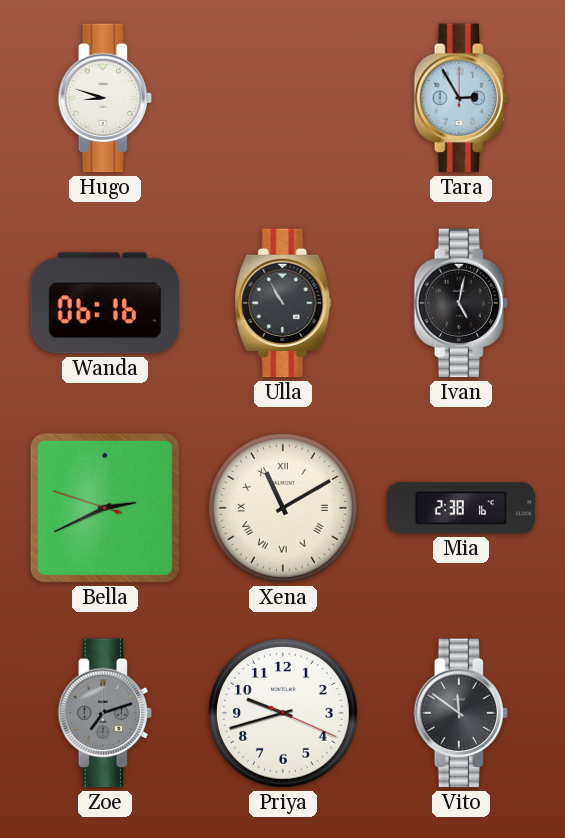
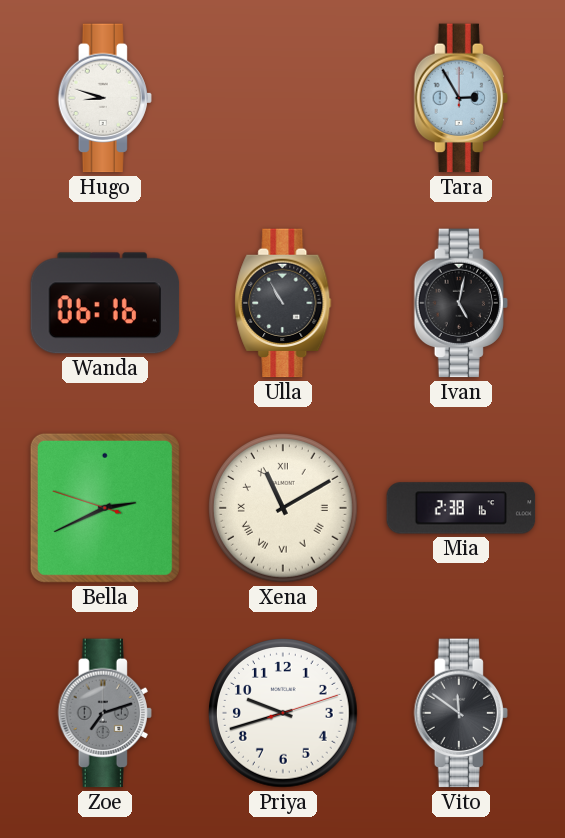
Priya: 9:42:19 -> 9:42:12 (284, 714)
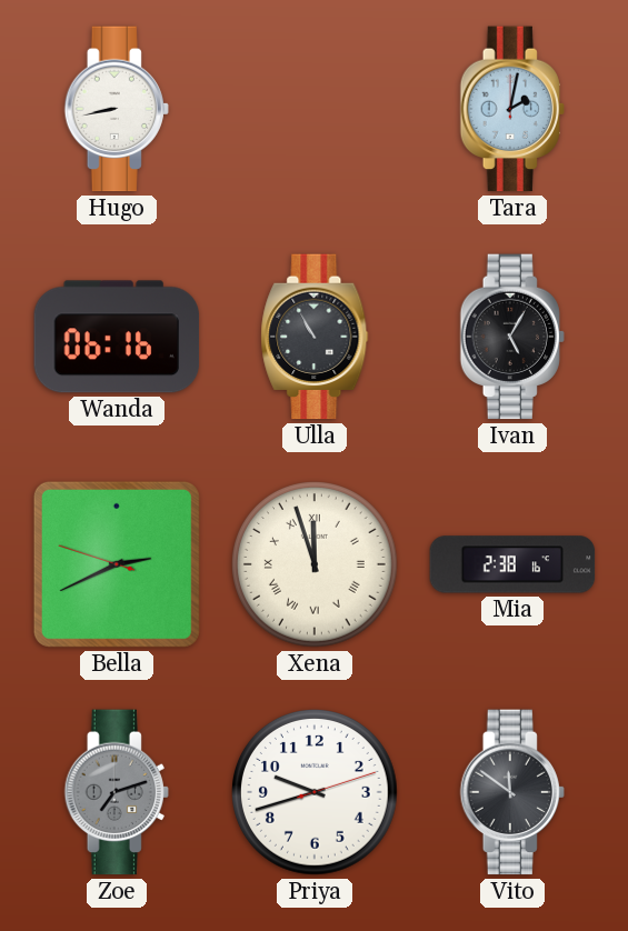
Hugo: 8:48 -> 8:43 (117, 109)
Tara: 2:55 -> 2:02 (512, 109)
Ivan: 5:02 -> 5:05 (512, 337)
Xena: 11:10 -> 11:57 (316, 565)
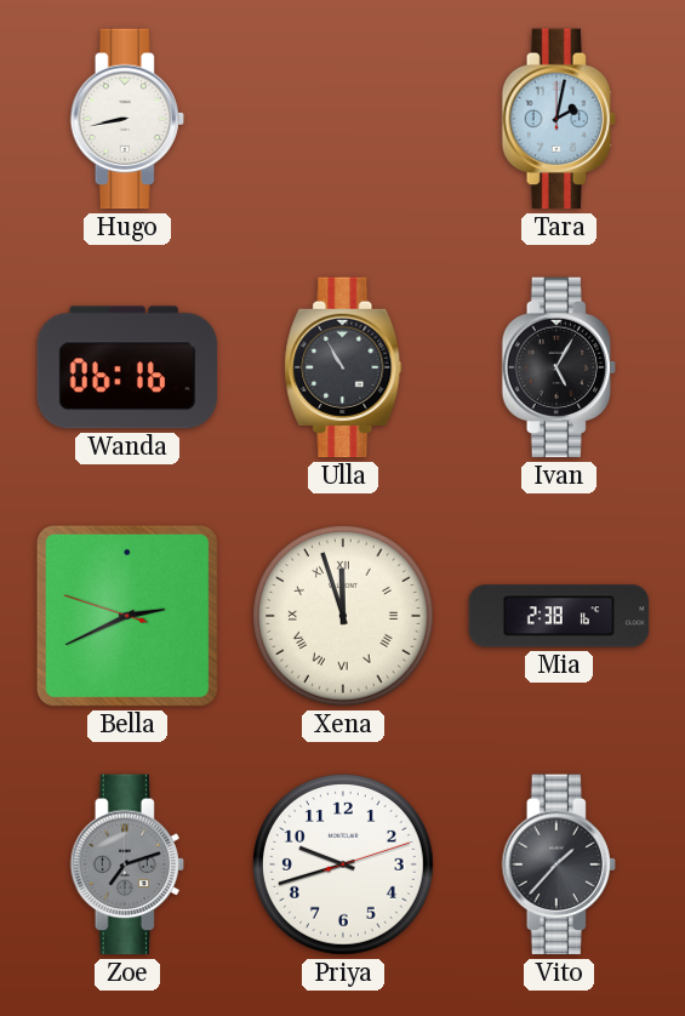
Vito: 11:51 -> 1:37 (559, 864)
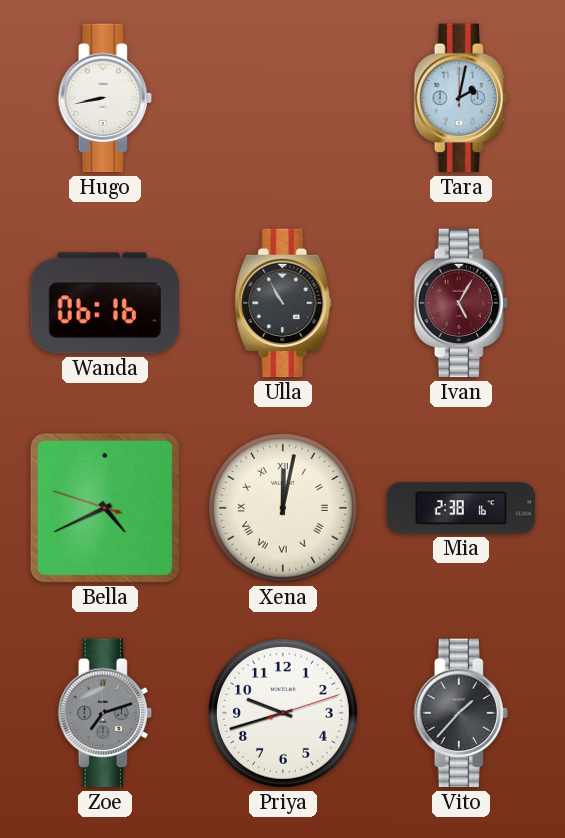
Ivan dial: black -> burgundy (461, 303)
Bella: 2:40 -> 4:40 (105, 508)
Xena: 11:57 -> 12:02 (284, 509)
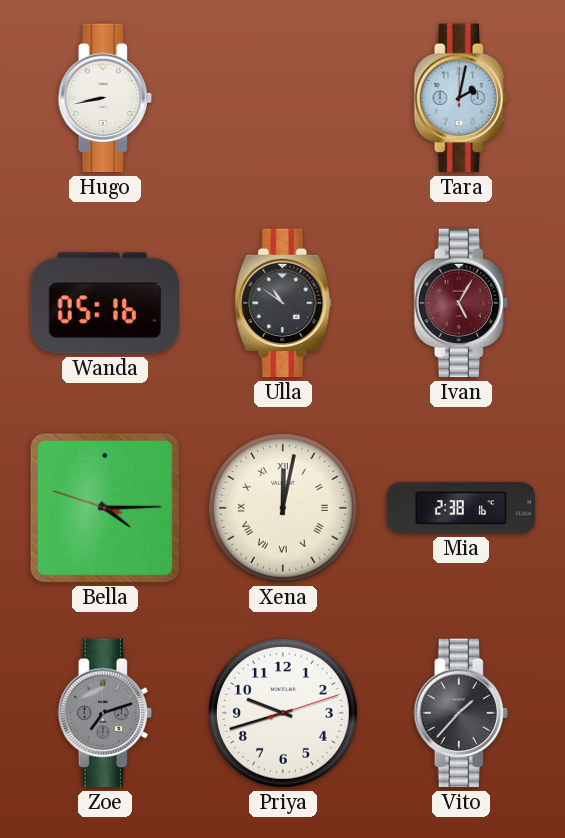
Wanda: 06:16 -> 05:16 (105, 303)
Ulla: 10:55 -> 10:51 (283, 303)
Bella: 4:40 -> 4:14 (105, 508)
